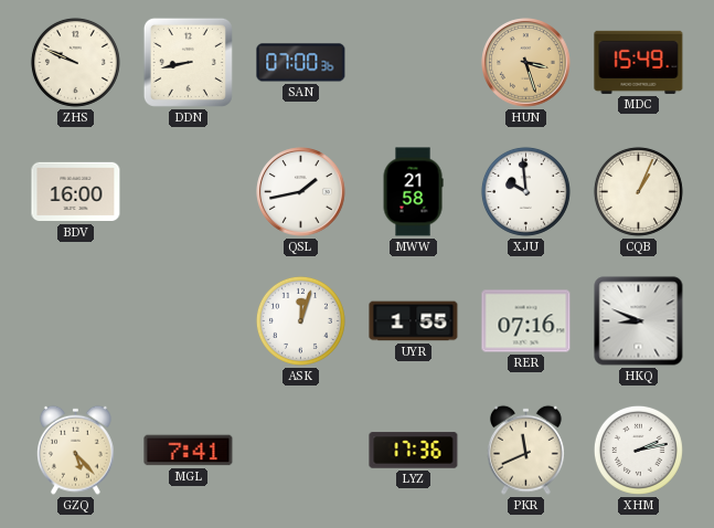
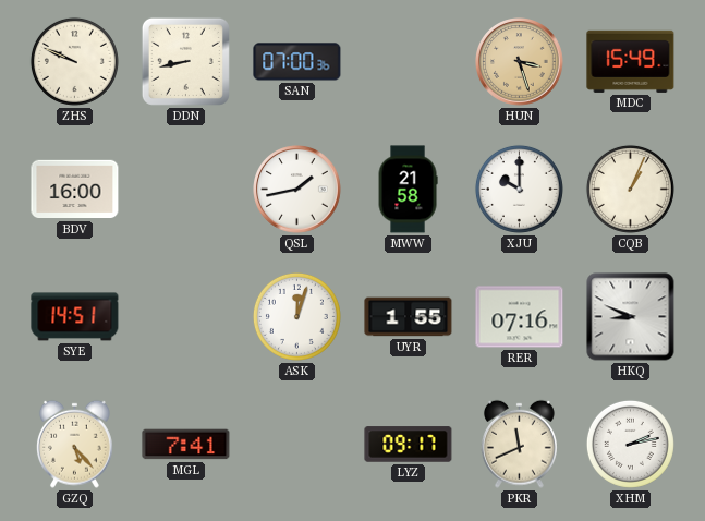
XJU: 9:59 -> 10:00 (519, 189)
SYE: none -> 14:51 (75, 317)
LYZ: 17:36 -> 09:17 (409, 445)
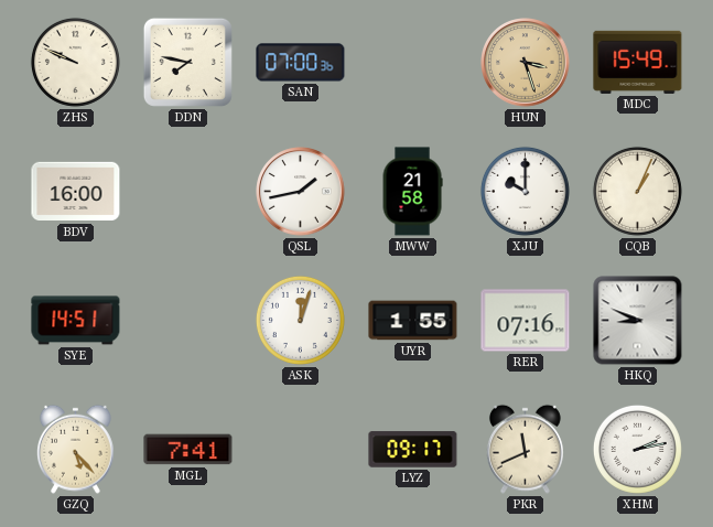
DDN: 8:43 -> 7:47 (187, 62)
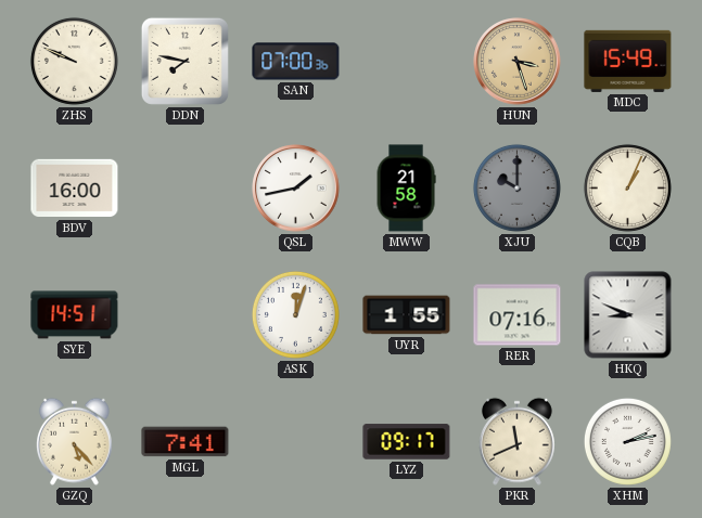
XJU dial: white -> grey (516, 187)
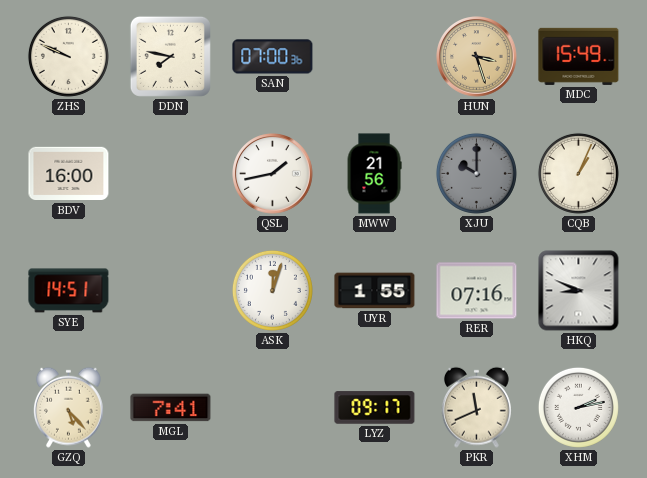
MWW: 21:58 -> 21:56 (374, 174)
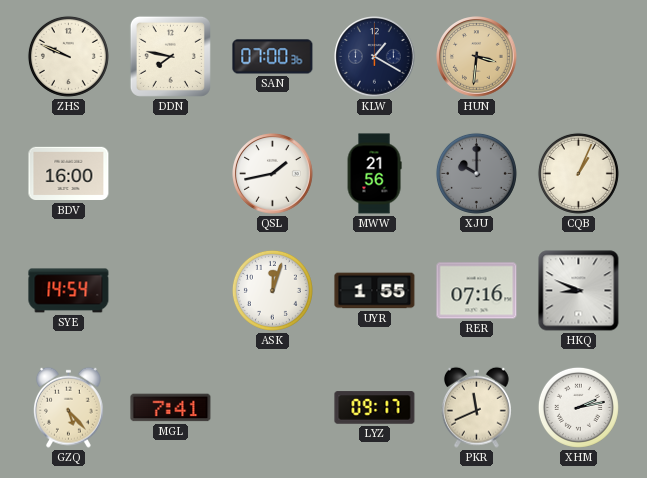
KLW: none -> 1:20 (375, 57)
HUN: 3:27 -> 3:31 (477, 57)
MDC: 15:49 -> none (579, 56)
SYE: 14:51 -> 14:54 (69, 291)
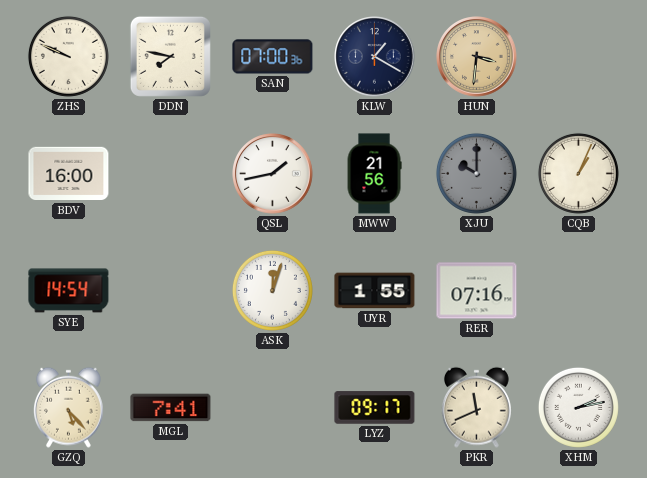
HKQ: 8:49 -> none (579, 291)
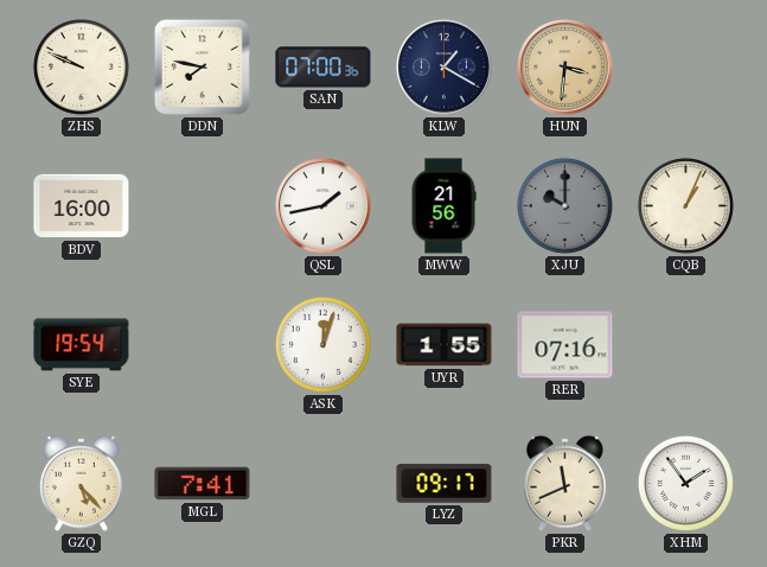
SYE: 14:54 -> 19:54 (82, 345)
XHM: 2:13 -> 1:54 (685, 483)
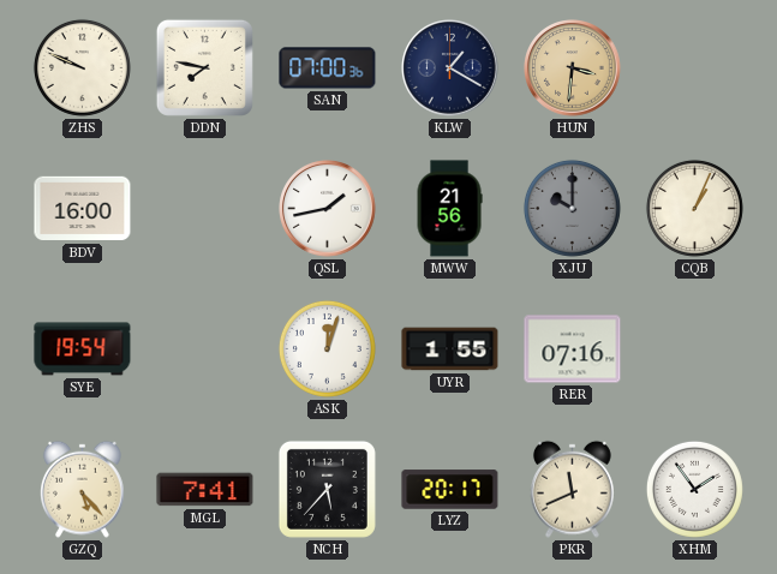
NCH: none -> 5:37 (327, 489)
LYZ: 09:17 -> 20:17 (450, 490)
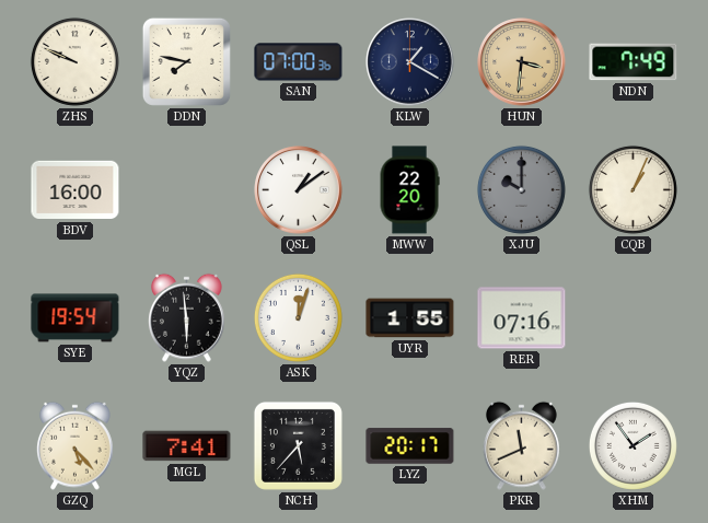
NDN: none -> 7:49 (634, 62)
QSL: 1:43 -> 1:09 (299, 190)
MWW: 21:56 -> 22:20 (409, 190)
YQZ: none -> 5:59 (187, 317)
